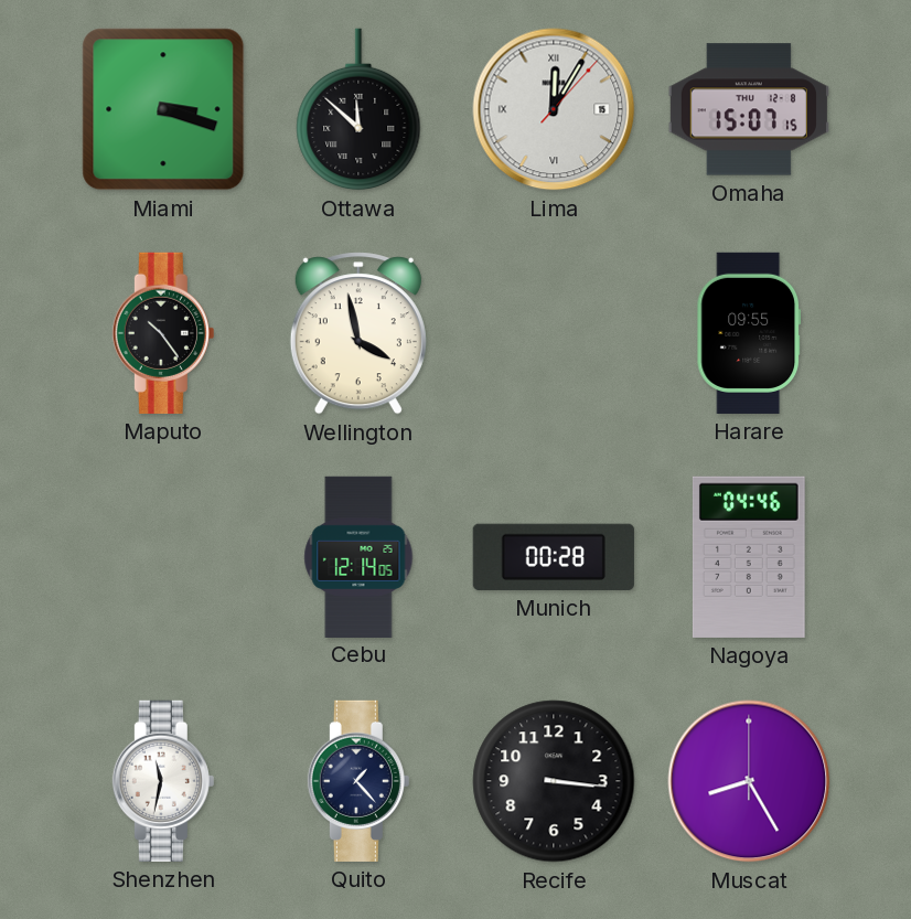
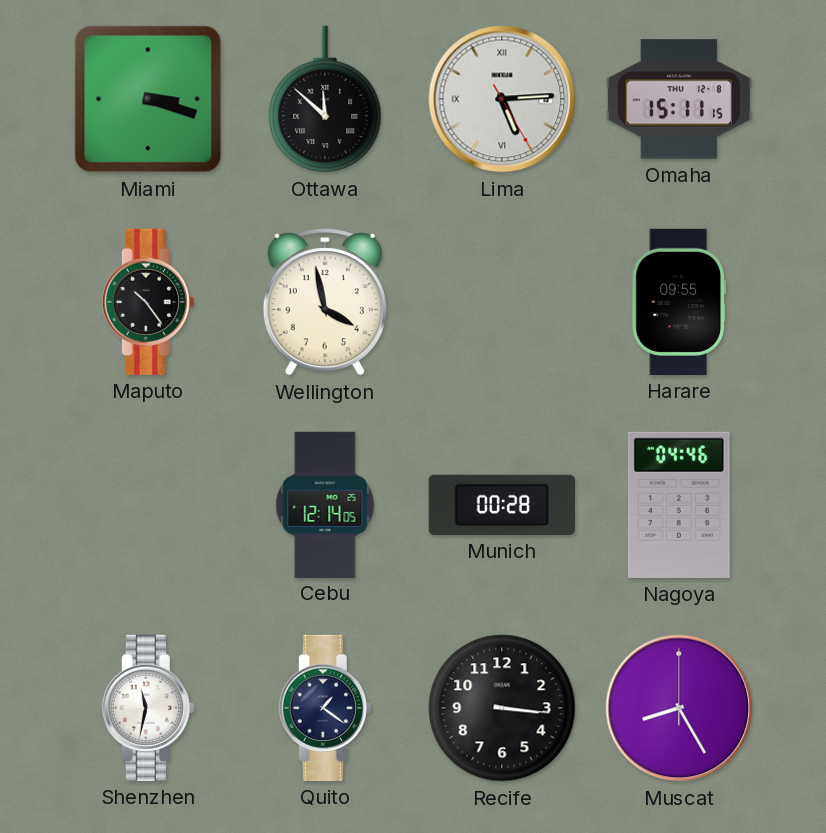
Lima: 12:05 -> 5:14 (502, 99)
Omaha: 15:07 -> 15:11 (679, 99)
Quito: 1:23 -> 1:21 (325, 708)
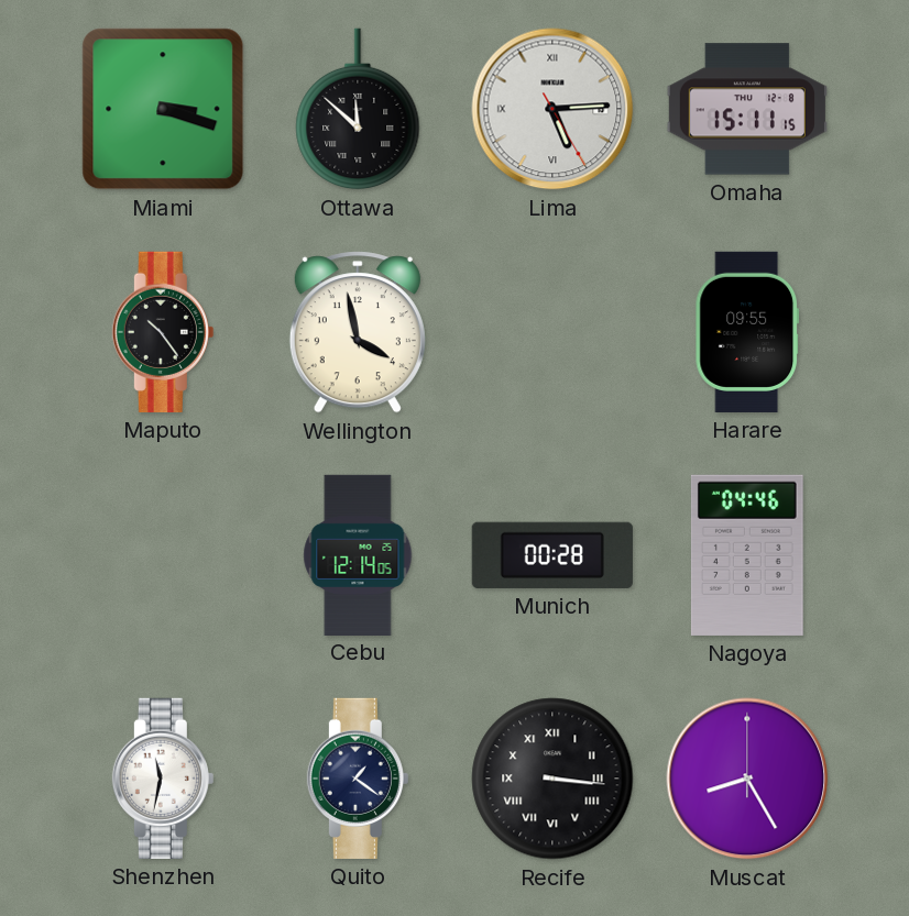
Recife numerals: Arabic -> Roman (552, 779)
